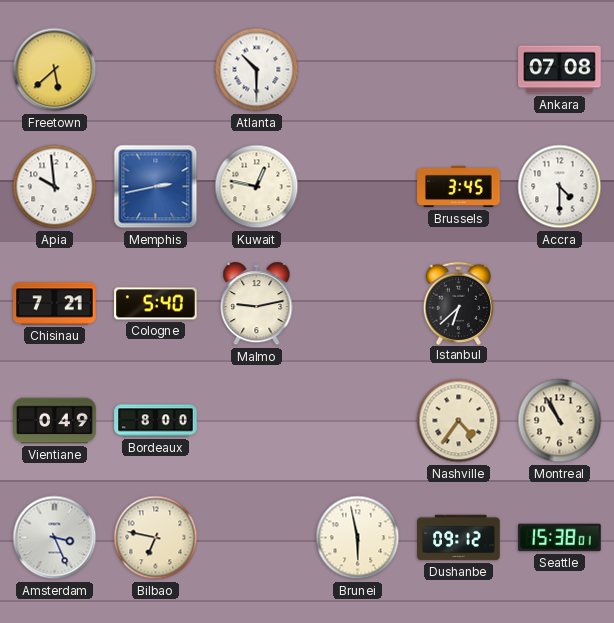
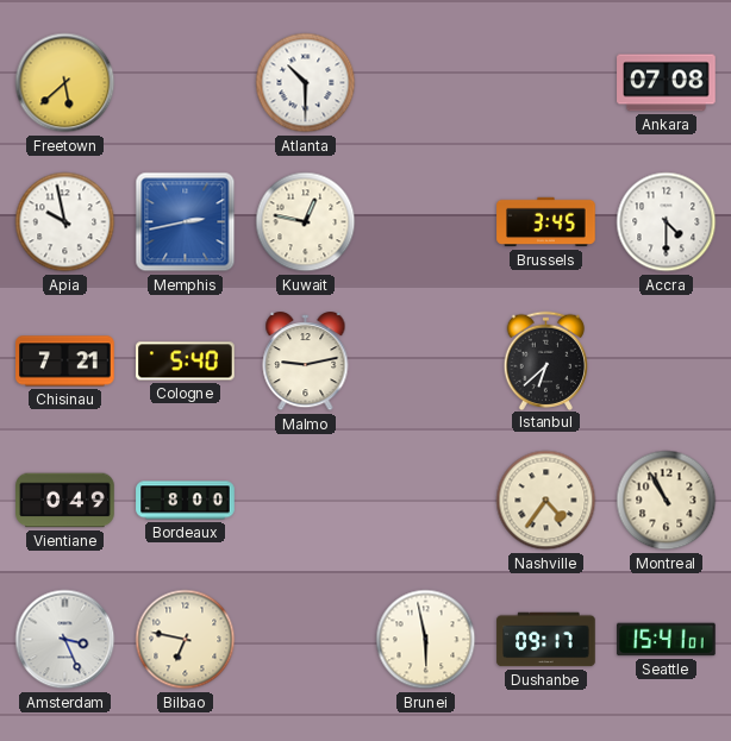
Apia: 9:59 -> 9:58 (65, 222)
Dushanbe: 09:12 -> 09:17 (546, 640)
Seattle: 15:38 -> 15:41 (667, 640)
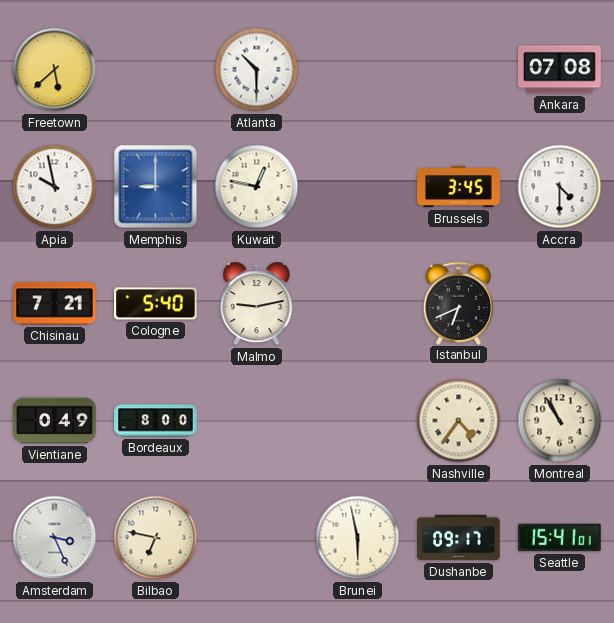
Memphis: 2:43 -> 9:00 (156, 187)
Istanbul: 6:38 -> 6:41 (459, 303)
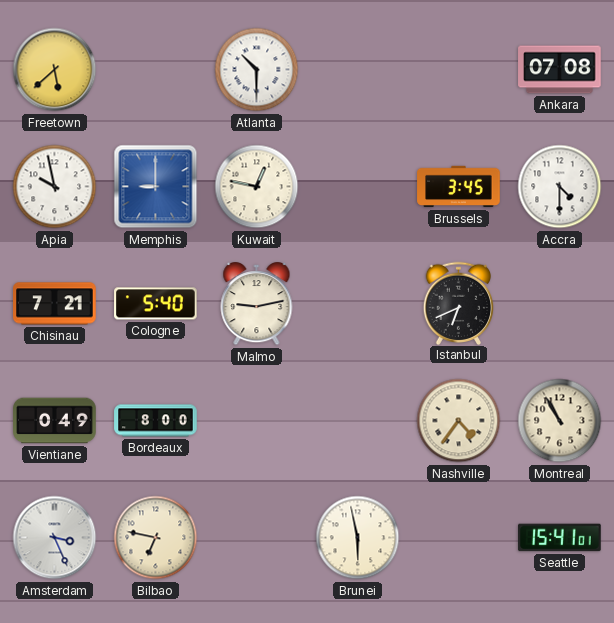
Dushanbe: 09:17 -> none (459, 538)
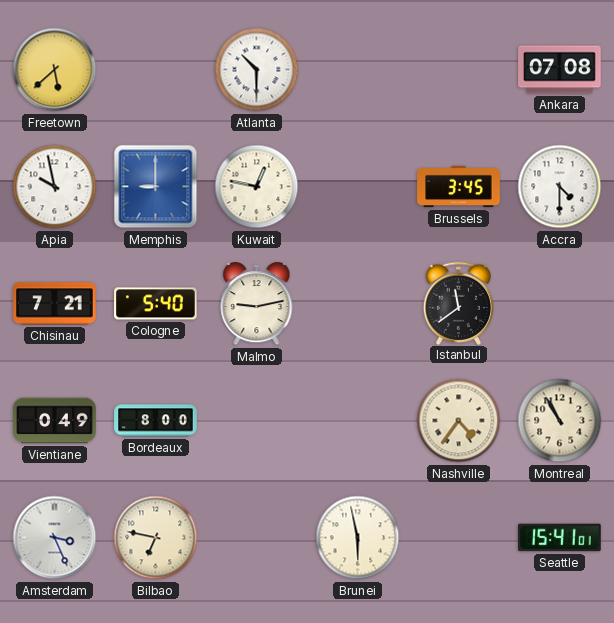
Istanbul: 6:41 -> 11:39 (459, 303)
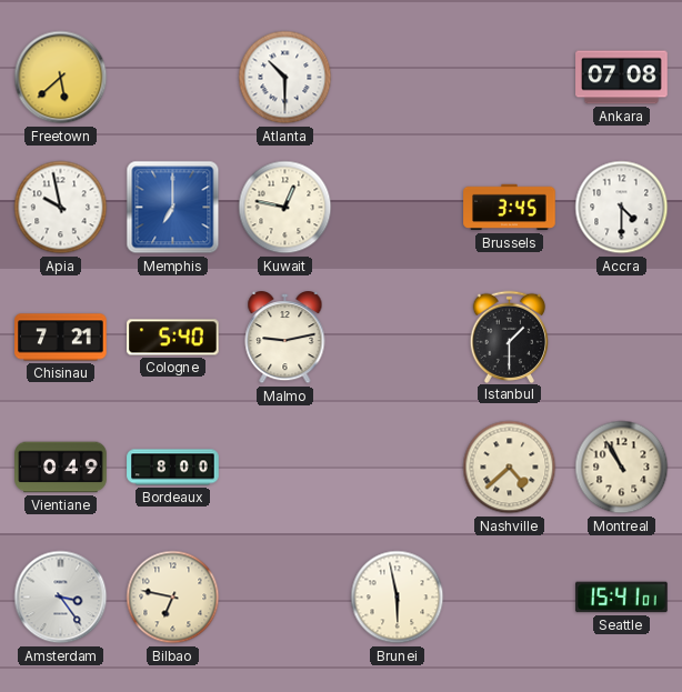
Memphis: 9:00 -> 7:00 (173, 208)
Istanbul: 11:39 -> 1:30 (510, 337)
Nashville: 4:36 -> 4:38 (510, 468)
Amsterdam: 3:26 -> 3:24 (61, 598)
